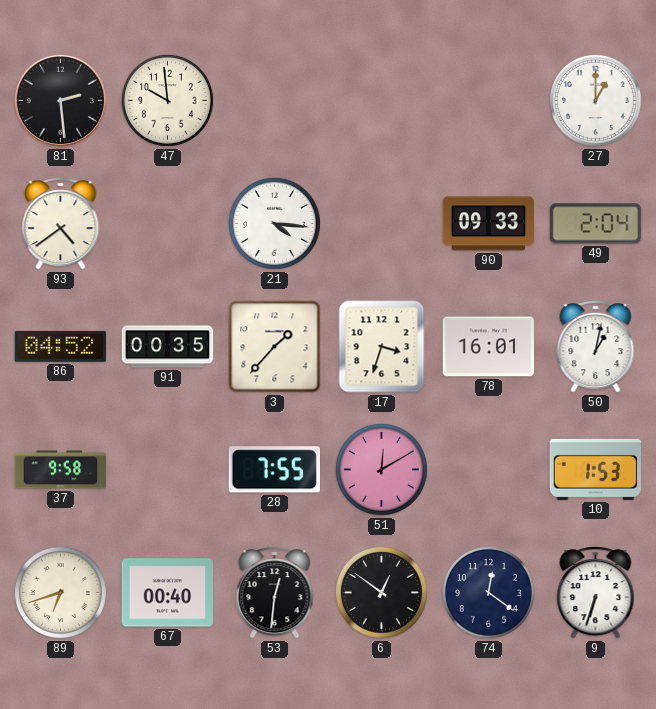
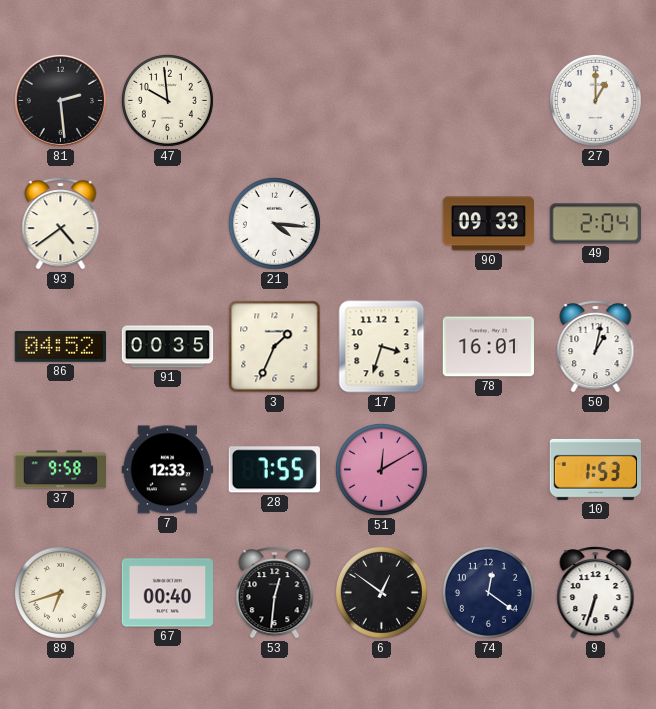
3: 1:37 -> 1:34 (275, 347)
7: none -> 12:33 (168, 470)
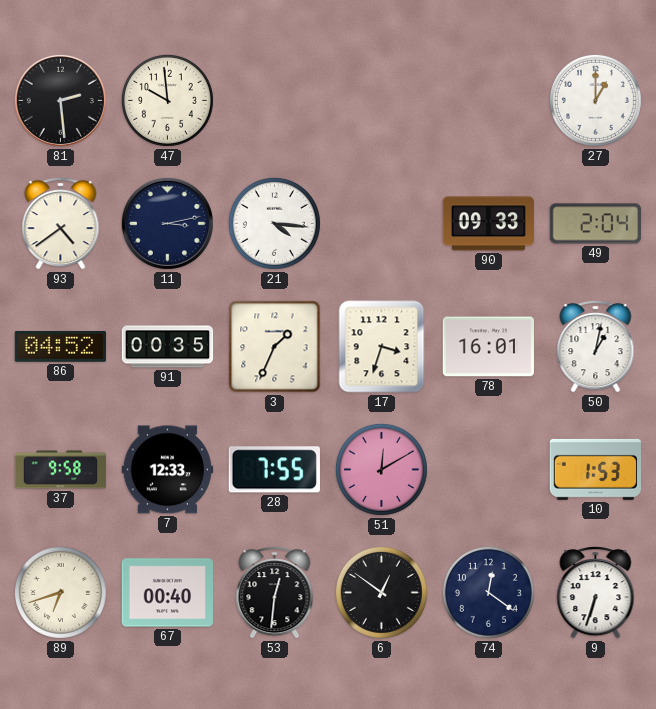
11: none -> 3:13 (167, 223)
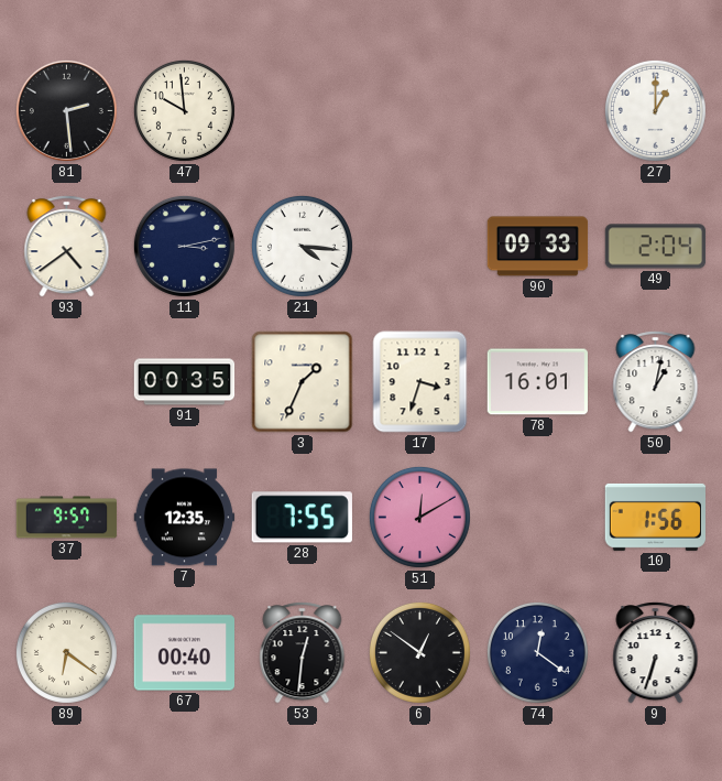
86: 04:52 -> none (60, 346)
37: 9:58 -> 9:57 (67, 518)
7: 12:33 -> 12:35 (185, 518)
10: 1:53 -> 1:56 (656, 517)
89: 6:42 -> 6:21 (66, 652)
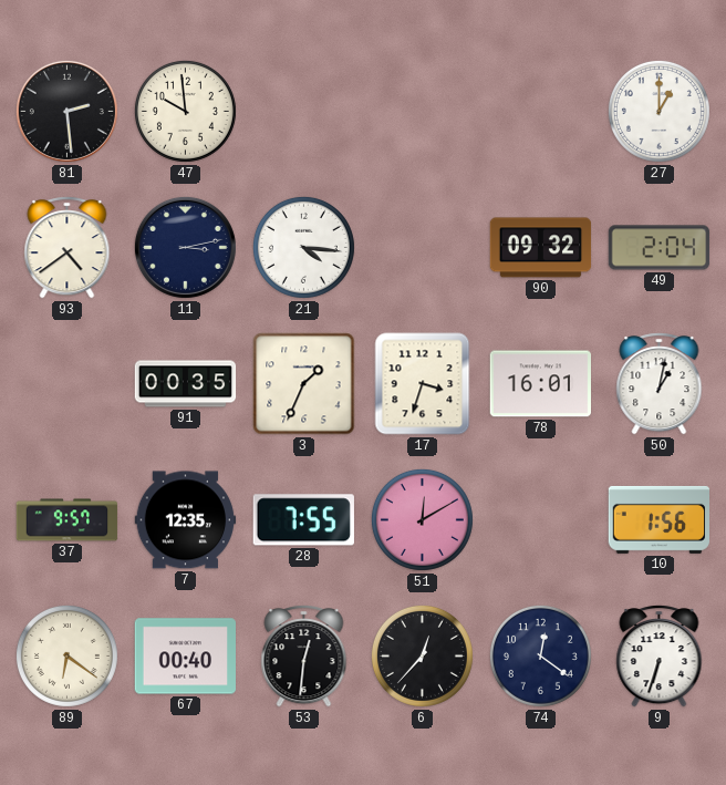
90: 09:33 -> 09:32 (541, 248)
6: 12:51 -> 12:37 (422, 655)
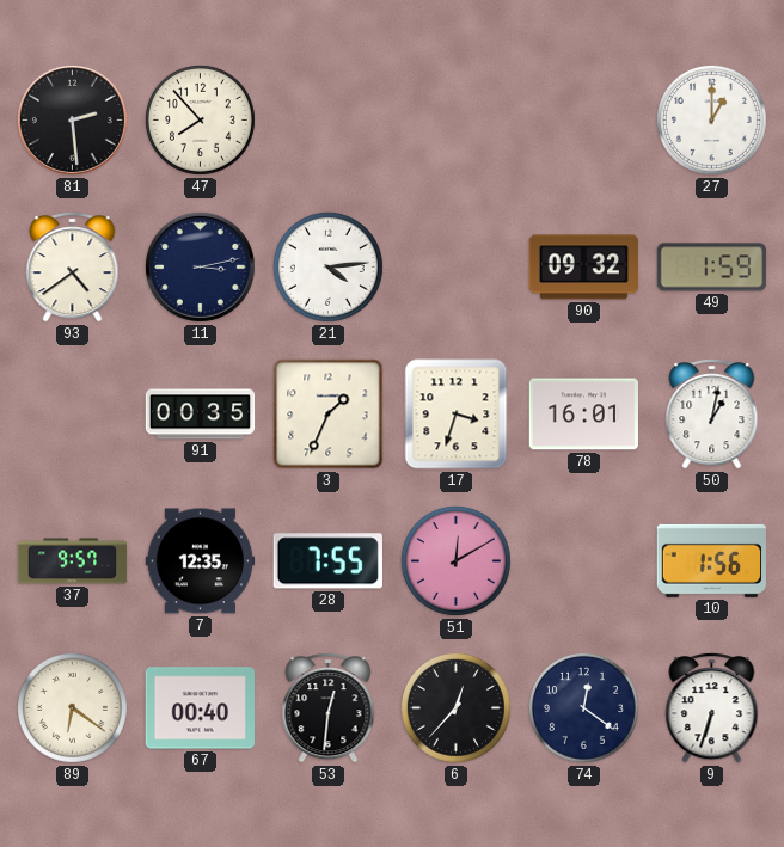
47: 9:59 -> 7:53 (200, 119)
21: 4:16 -> 4:14 (327, 266)
49: 2:04 -> 1:59 (712, 268)
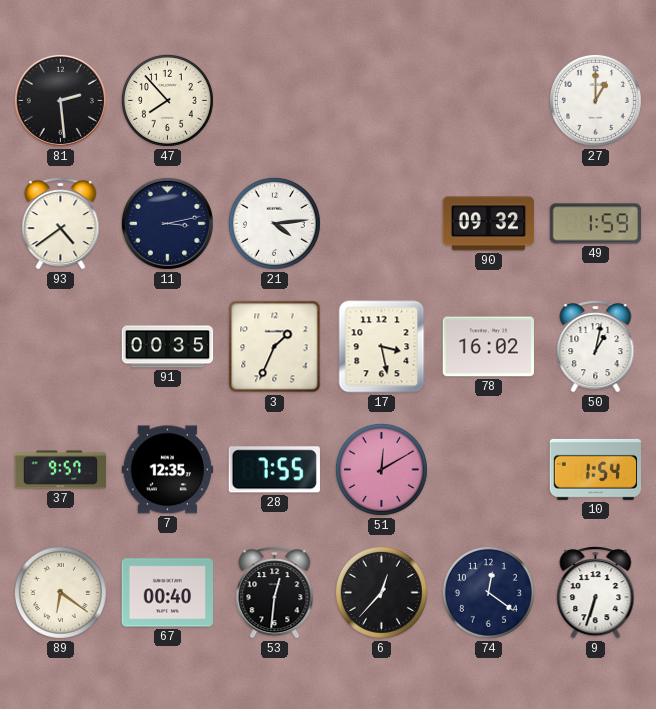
17: 3:33 -> 3:28 (382, 347)
78: 16:01 -> 16:02 (488, 347)
10: 1:56 -> 1:54 (596, 469)
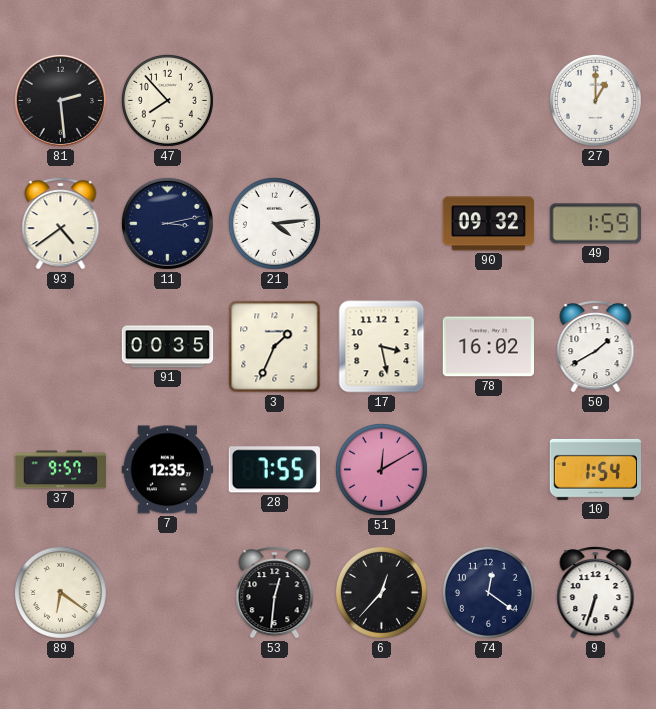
50: 1:02 -> 1:40 (596, 347)
67: 00:40 -> none (168, 593)
